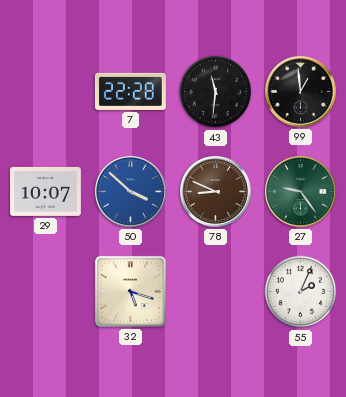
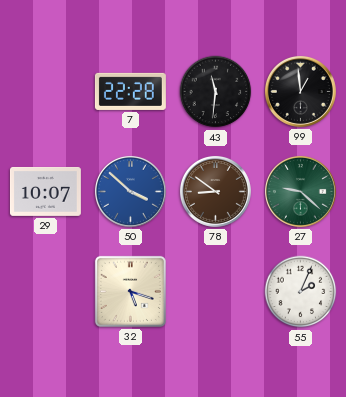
78: 8:49 -> 8:51 (215, 191)
27: 9:24 -> 9:22 (300, 191)
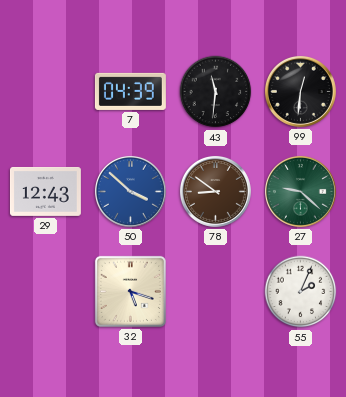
7: 22:28 -> 04:39 (130, 91)
99: 12:59 -> 12:31 (300, 91)
29: 10:07 -> 12:43 (45, 191)
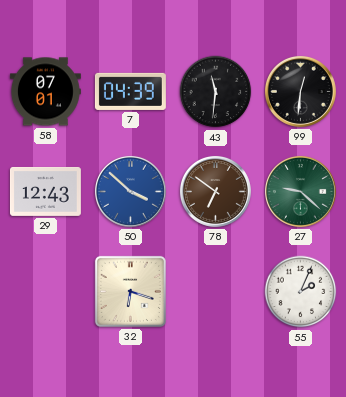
58: none -> 07:01 (45, 92)
78: 8:51 -> 6:51 (215, 191)
32: 5:18 -> 6:18 (130, 291)
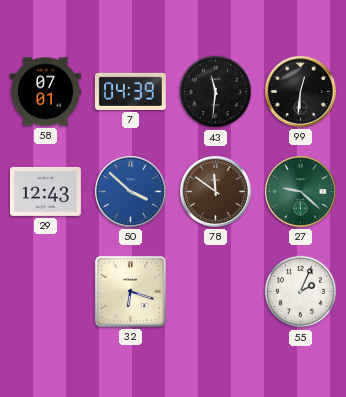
78: 6:51 -> 11:51 (215, 191)
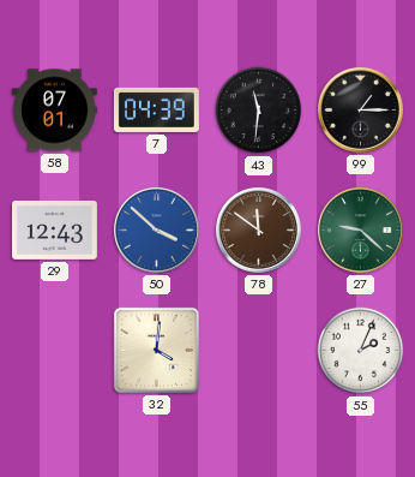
99: 12:31 -> 1:15 (360, 109)
32: 6:18 -> 4:01 (156, 350)
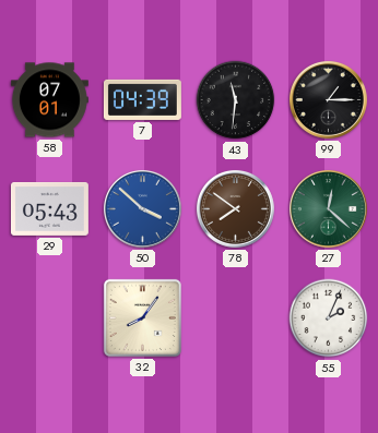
29: 12:43 -> 05:43 (49, 208)
78: 11:51 -> 7:51 (235, 208)
27: 9:22 -> 12:22 (328, 208)
32: 4:01 -> 8:06 (142, 317)
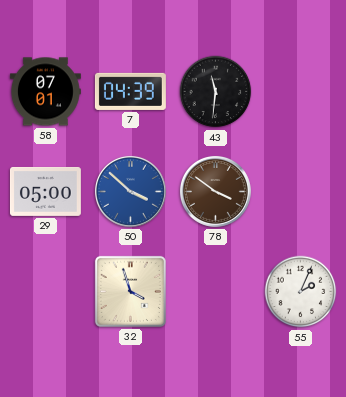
99: 1:15 -> none (328, 99)
29: 05:43 -> 05:00 (45, 191)
78: 7:51 -> 3:51 (215, 191)
27: 12:22 -> none (328, 208)
32: 8:06 -> 3:57 (130, 291)
